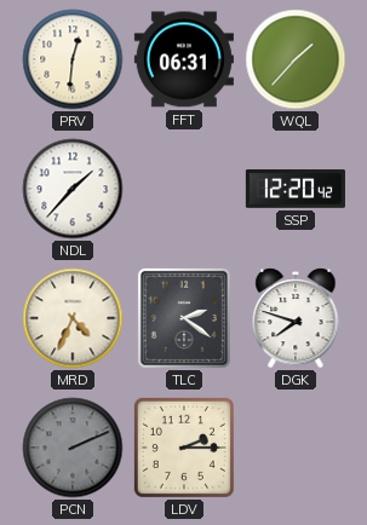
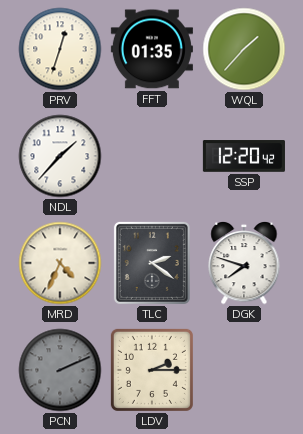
PRV: 12:31 -> 12:33 (60, 49)
FFT: 06:31 -> 01:35 (152, 49)
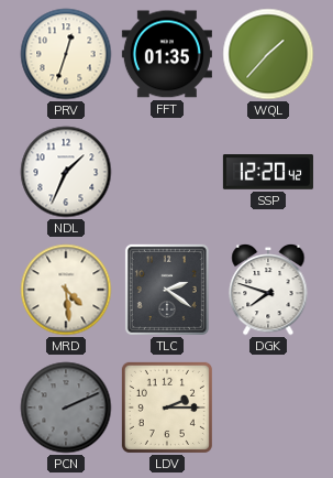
NDL: 1:37 -> 1:34 (66, 172)
MRD: 4:34 -> 4:29 (66, 290)
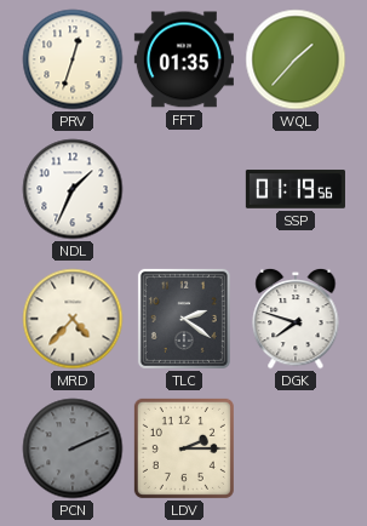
SSP: 12:20 -> 01:19 (296, 189)
MRD: 4:29 -> 4:37 (73, 319)
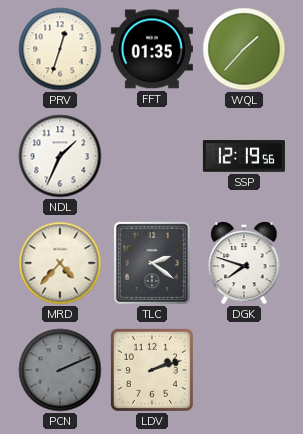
SSP: 01:19 -> 12:19 (244, 156)
LDV: 2:15 -> 2:12 (152, 370)
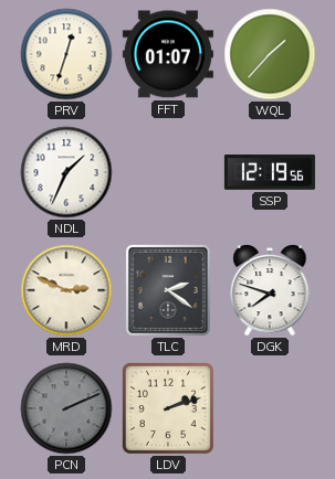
FFT: 01:35 -> 01:07 (168, 54)
MRD: 4:37 -> 2:49 (66, 290)
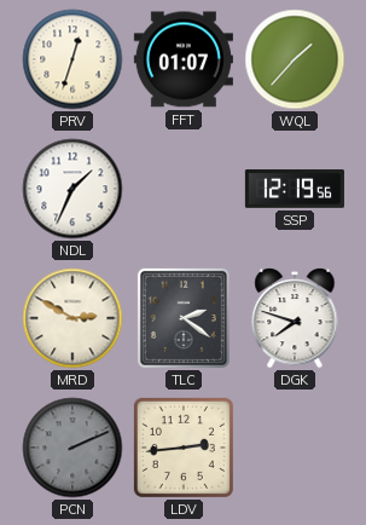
MRD: 2:49 -> 2:50 (72, 318)
LDV: 2:12 -> 2:44 (184, 448)
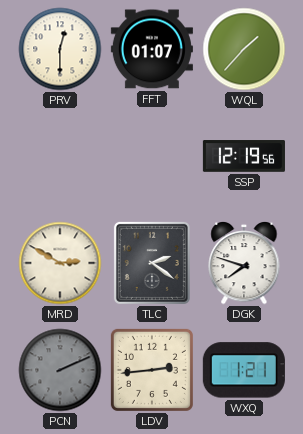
PRV: 12:33 -> 12:30 (60, 49)
NDL: 1:34 -> none (72, 189)
WXQ: none -> 1:21 (244, 370)
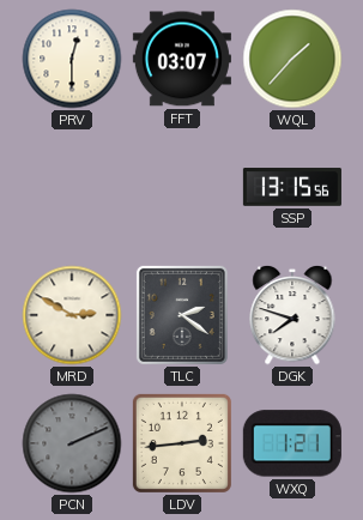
FFT: 01:07 -> 03:07 (182, 59)
SSP: 12:19 -> 13:15 (292, 187)
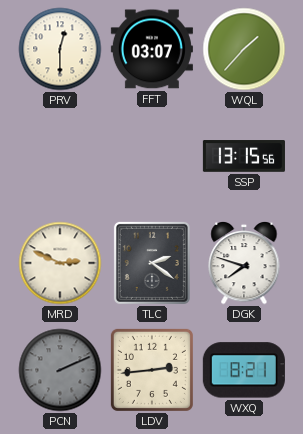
MRD: 2:50 -> 2:49 (60, 263)
WXQ: 1:21 -> 8:21 (244, 370)
